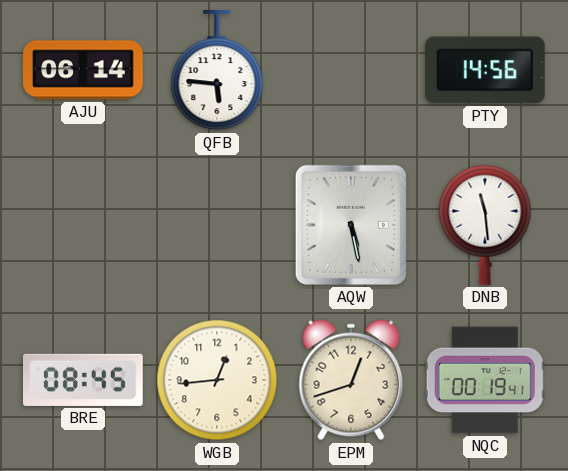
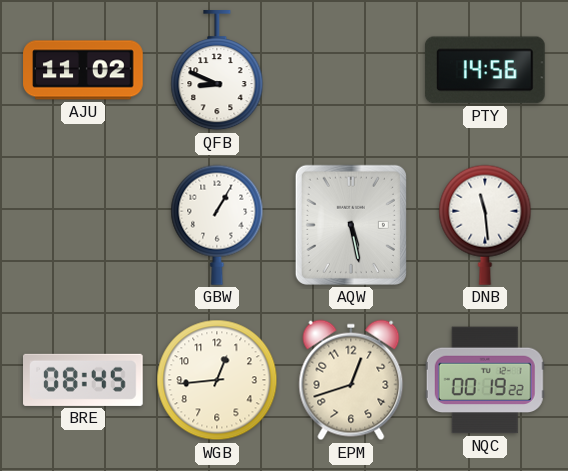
AJU: 06:14 -> 11:02 (83, 70)
QFB: 5:46 -> 8:49 (217, 71)
GBW: none -> 1:05 (217, 225)
NQC: 00:19:41 -> 00:19:22 (485, 380)
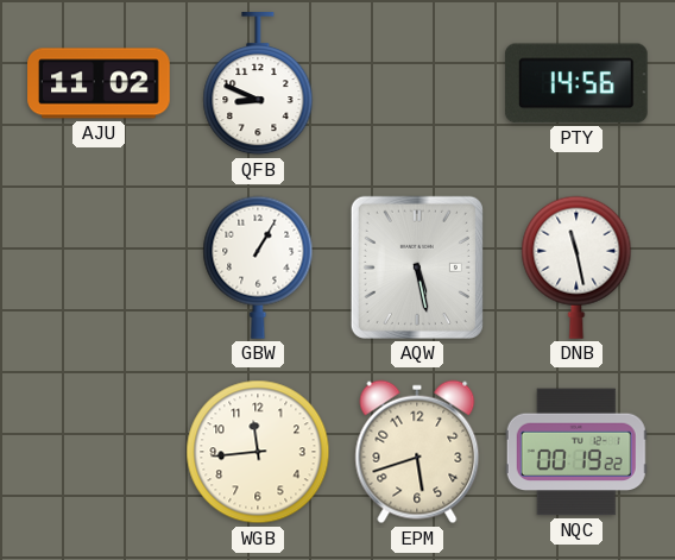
DNB: 11:29 -> 11:28 (576, 268)
BRE: 08:45 -> none (84, 380)
WGB: 12:44 -> 11:44 (258, 452)
EPM: 12:42 -> 5:42 (417, 452)
